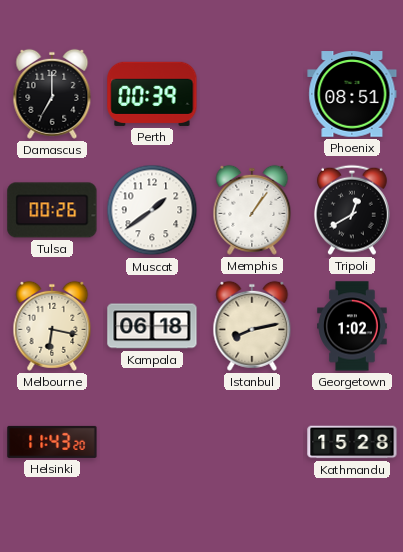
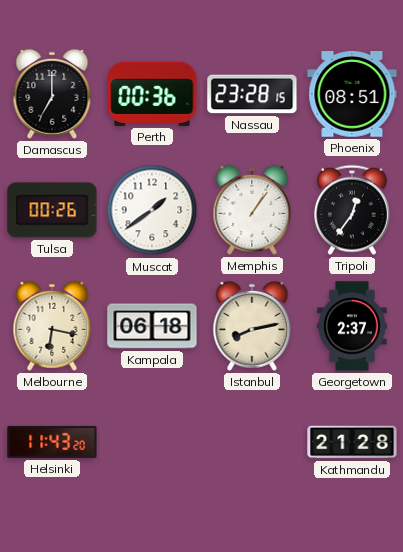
Perth: 00:39 -> 00:36 (152, 94)
Nassau: none -> 23:28 (252, 94)
Tripoli: 12:40 -> 12:36 (352, 210)
Georgetown: 1:02 -> 2:37 (352, 326)
Kathmandu: 15:28 -> 21:28 (352, 442)
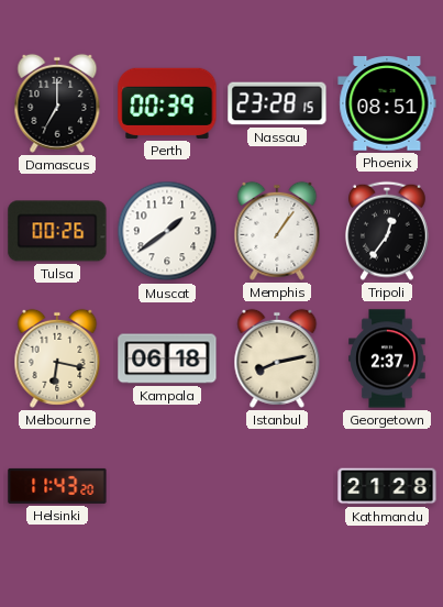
Perth: 00:36 -> 00:39 (167, 103)
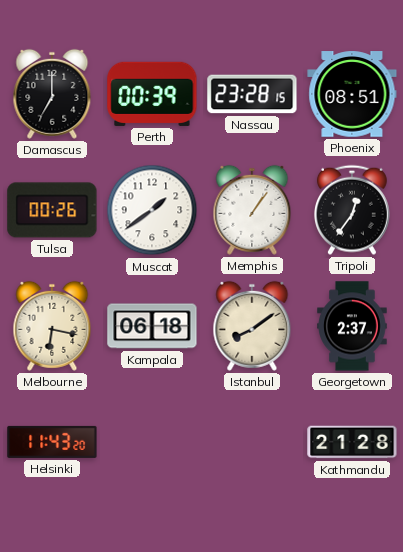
Istanbul: 8:13 -> 8:09 (252, 326)
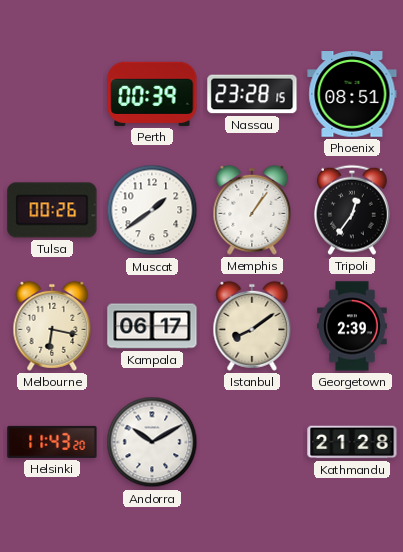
Damascus: 7:00 -> none (52, 94)
Kampala: 06:18 -> 06:17 (152, 326)
Georgetown: 2:37 -> 2:39 (352, 326)
Andorra: none -> 10:10 (152, 442)
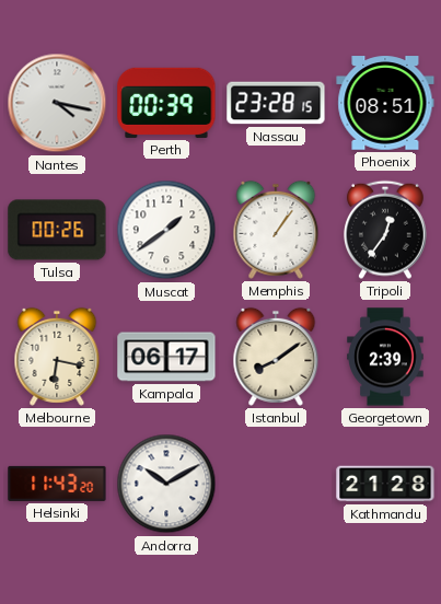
Nantes: none -> 4:17 (57, 103)
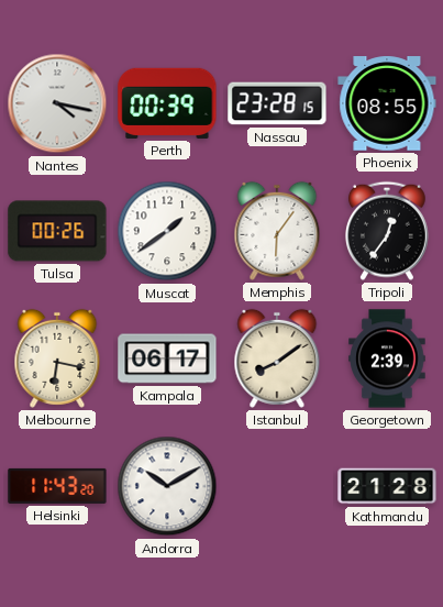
Phoenix: 08:51 -> 08:55 (387, 103)
Memphis: 1:06 -> 6:06 (277, 231)
